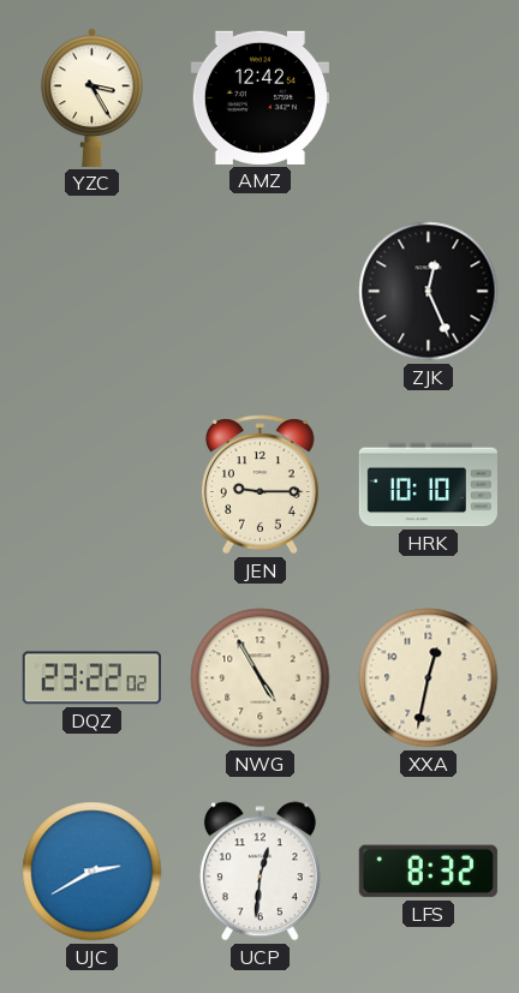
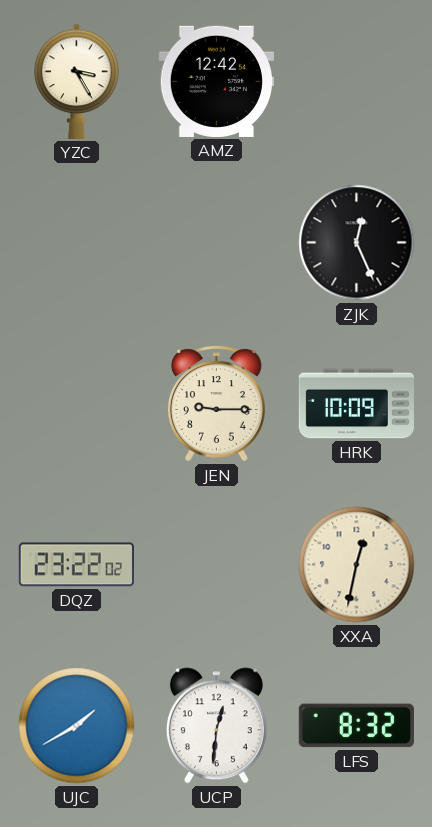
HRK: 10:10 -> 10:09 (356, 404)
NWG: 4:55 -> none (261, 678)
UJC: 2:40 -> 1:40 (77, 726)
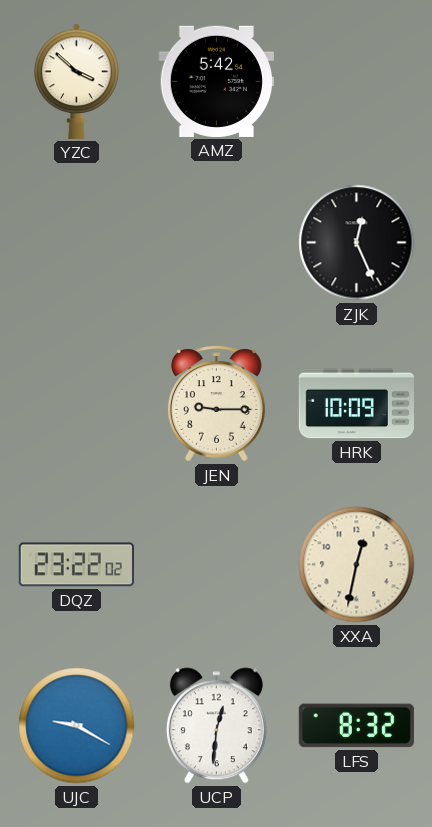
YZC: 3:25 -> 3:52 (77, 81)
AMZ: 12:42 -> 5:42 (216, 81)
UJC: 1:40 -> 9:20 (77, 726)
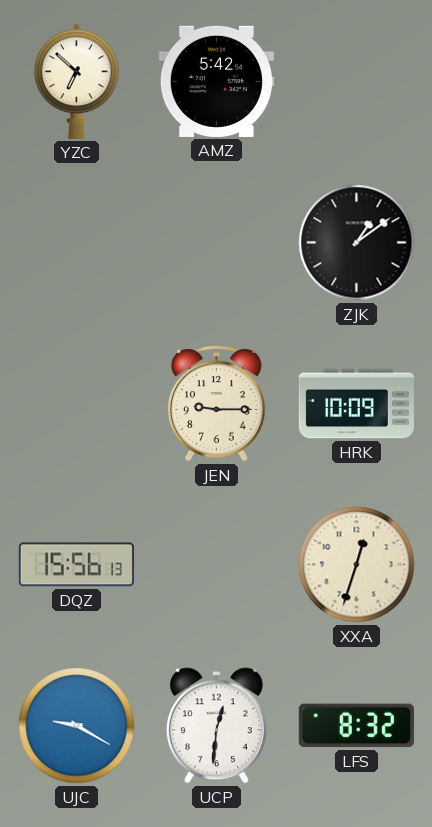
YZC: 3:52 -> 6:52 (77, 81)
ZJK: 12:26 -> 1:09 (357, 243)
DQZ: 23:22 -> 15:56 (76, 565)
XXA: 12:32 -> 12:33 (357, 565)
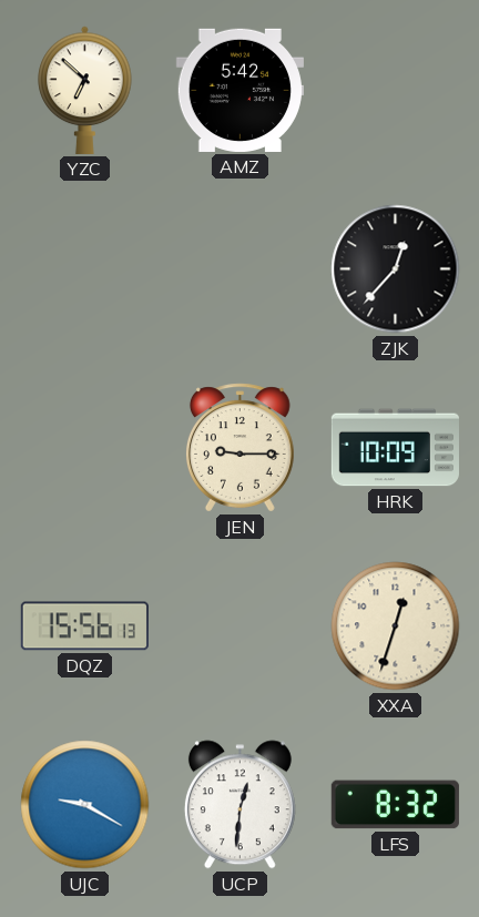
ZJK: 1:09 -> 12:37 (396, 269)
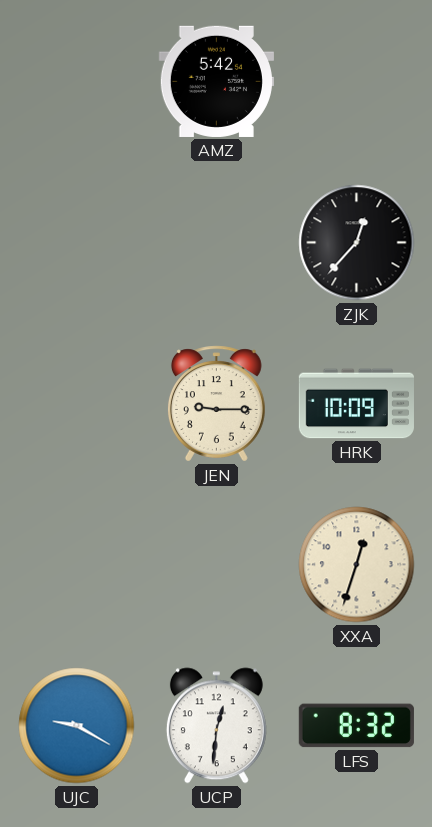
YZC: 6:52 -> none (85, 90)
DQZ: 15:56 -> none (84, 626)
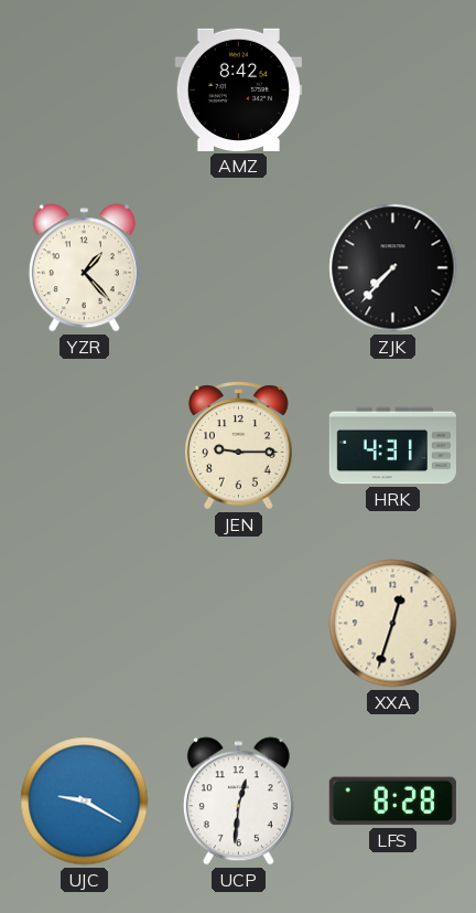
AMZ: 5:42 -> 8:42 (238, 89)
YZR: none -> 1:23 (84, 268)
ZJK: 12:37 -> 7:37 (393, 268)
HRK: 10:09 -> 4:31 (392, 446)
LFS: 8:32 -> 8:28 (392, 801)
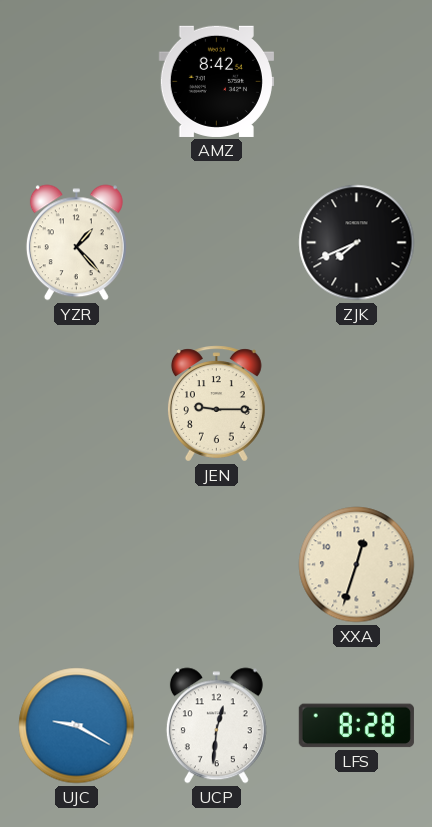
ZJK: 7:37 -> 7:41 (357, 243)
HRK: 4:31 -> none (392, 446)
